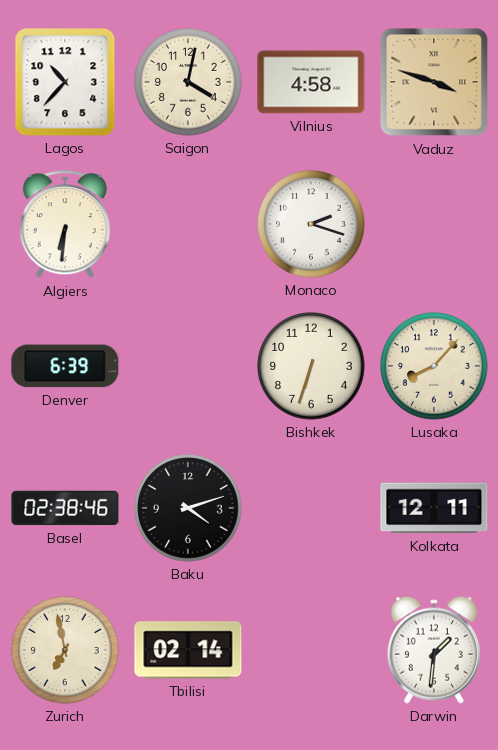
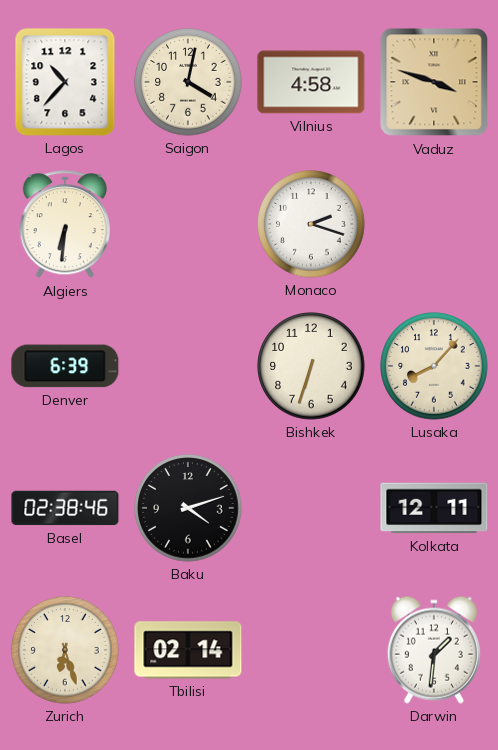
Zurich: 6:58 -> 6:27 (65, 650)
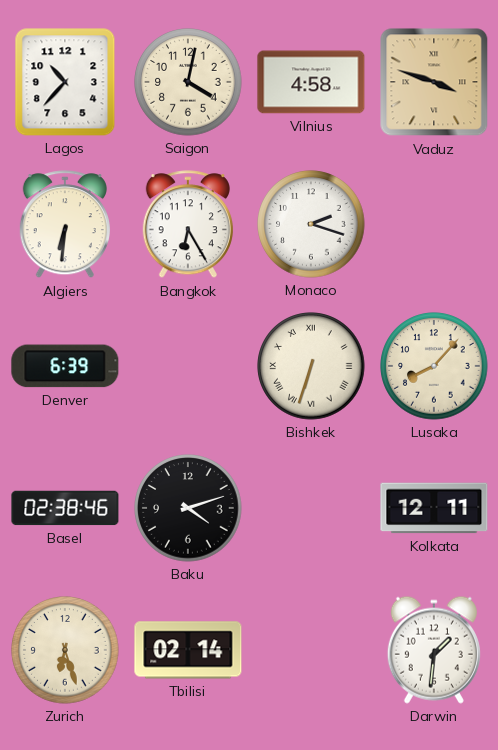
Bangkok: none -> 6:25 (188, 225)
Bishkek numerals: Arabic -> Roman (311, 366)
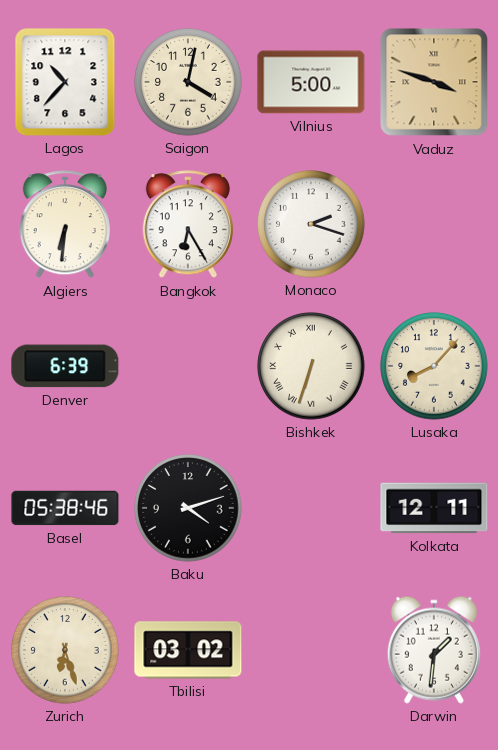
Vilnius: 4:58 -> 5:00 (311, 82)
Basel: 02:38 -> 05:38 (65, 508)
Tbilisi: 02:14 -> 03:02 (188, 650)
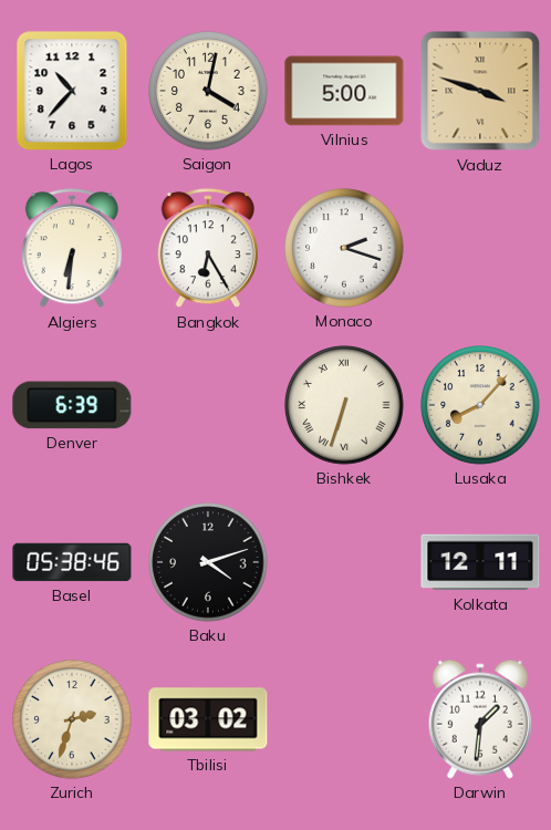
Zurich: 6:27 -> 2:33 (72, 719)
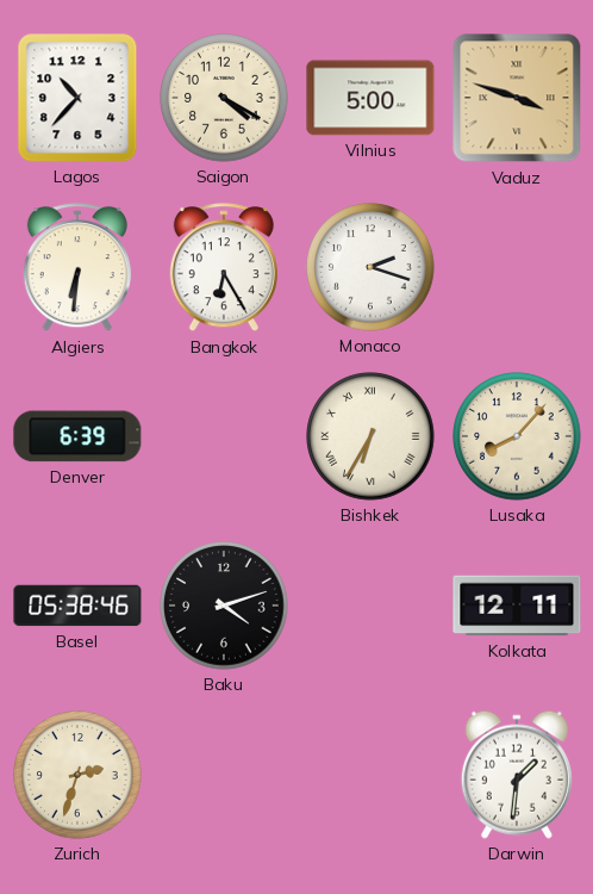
Saigon: 4:02 -> 4:20 (224, 98)
Bishkek: 6:33 -> 6:35 (370, 436)
Tbilisi: 03:02 -> none (208, 719)
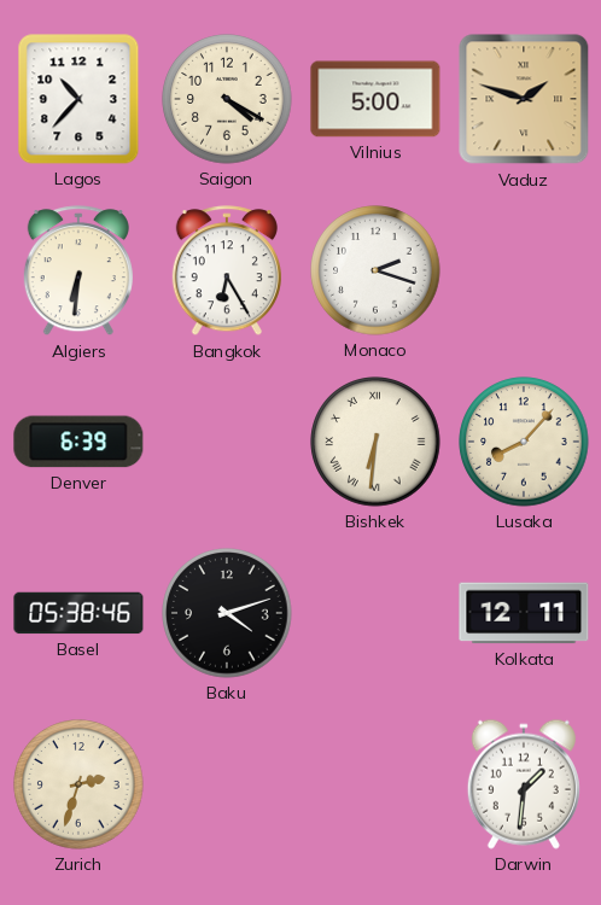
Vaduz: 3:48 -> 1:48 (524, 99)
Bishkek: 6:35 -> 6:31 (375, 442)
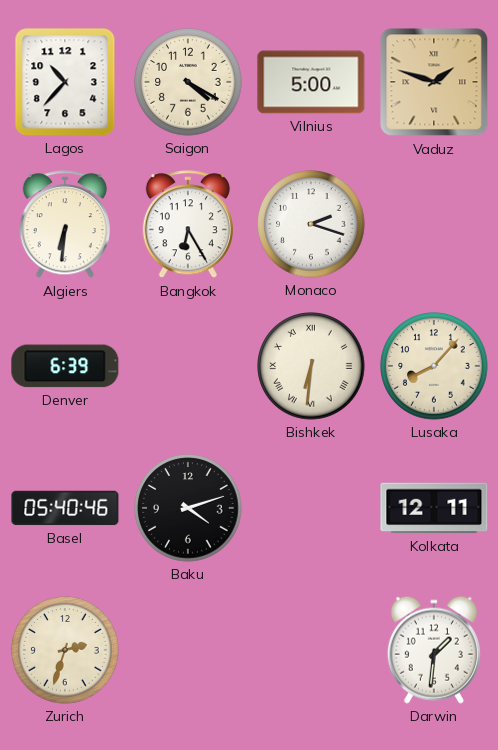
Basel: 05:38 -> 05:40 (65, 508)
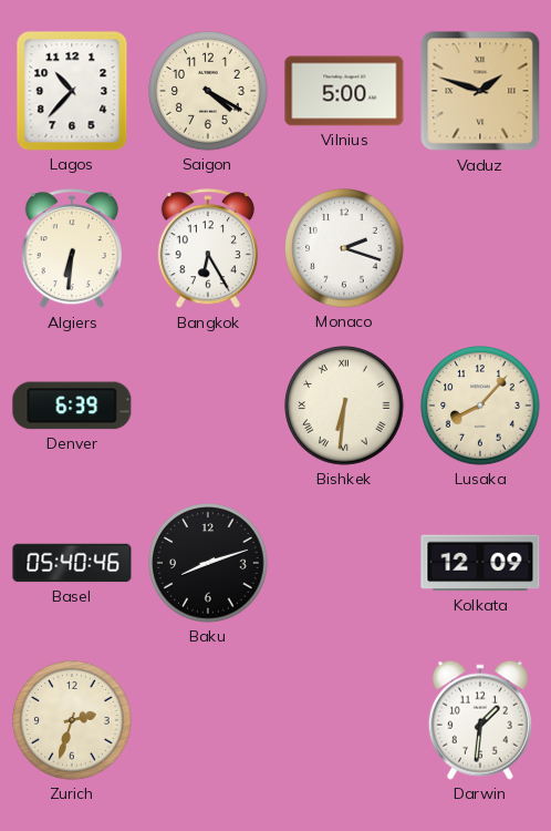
Baku: 4:12 -> 8:12 (208, 563)
Kolkata: 12:11 -> 12:09 (480, 563)
